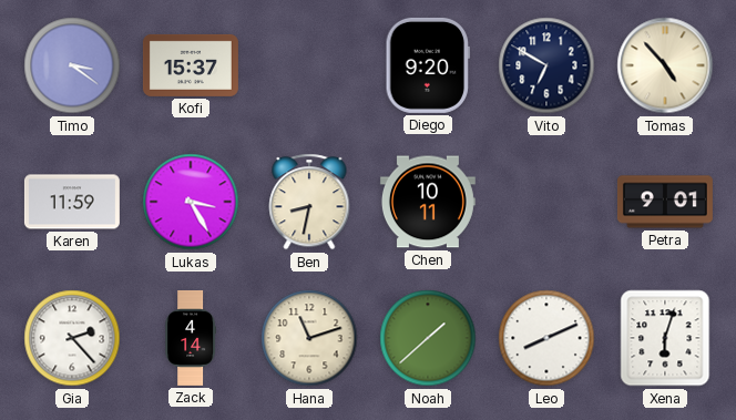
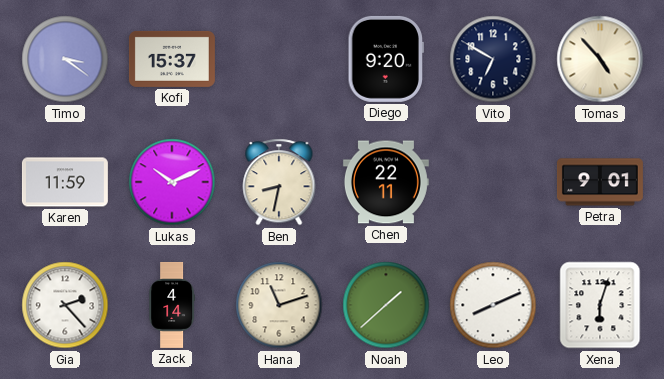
Lukas: 3:25 -> 10:11 (172, 182)
Chen: 10:11 -> 22:11 (386, 182)
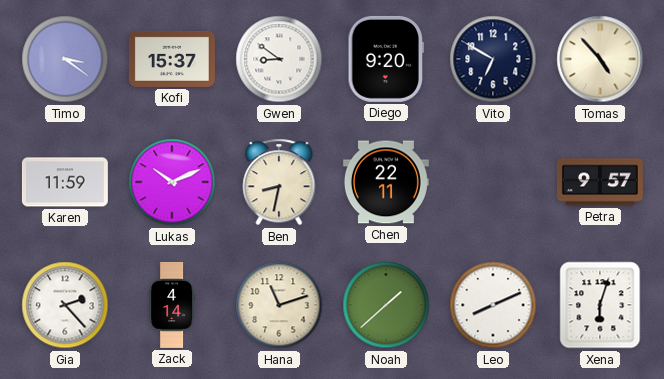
Gwen: none -> 8:51 (279, 59)
Petra: 9:01 -> 9:57 (600, 182)
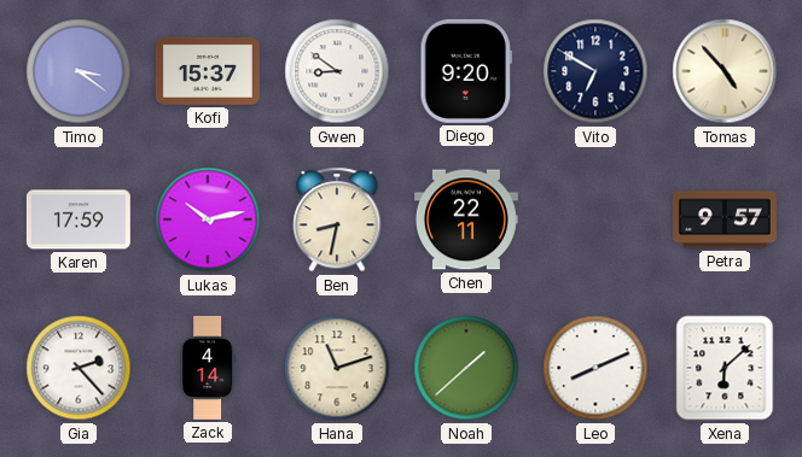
Karen: 11:59 -> 17:59 (79, 219)
Lukas: 10:11 -> 10:13 (208, 219)
Xena: 6:03 -> 6:08 (725, 368)
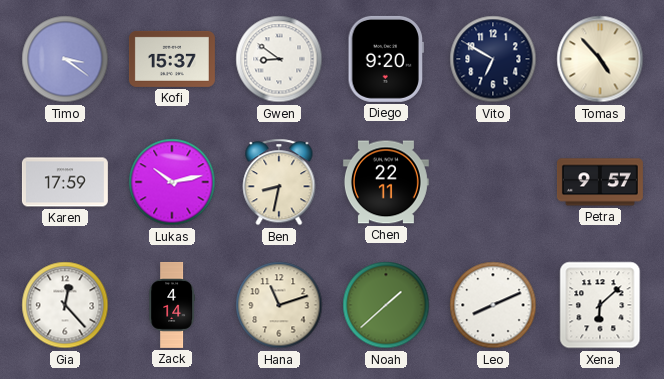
Gia: 2:23 -> 12:23 (65, 305)
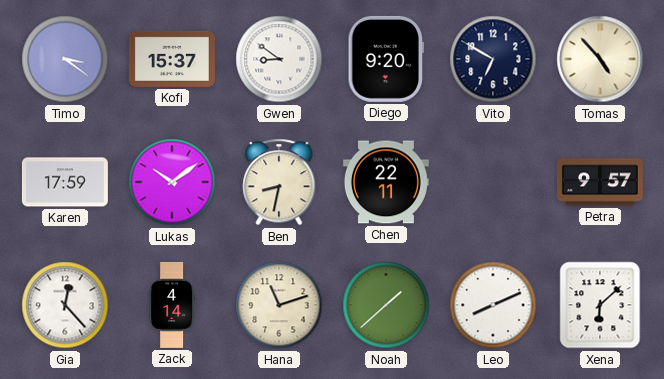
Lukas: 10:13 -> 10:09 (172, 182)
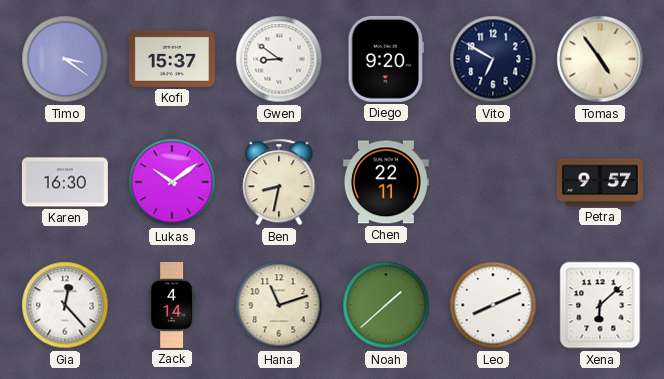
Tomas: 4:53 -> 4:54 (600, 59)
Karen: 17:59 -> 16:30 (65, 182)
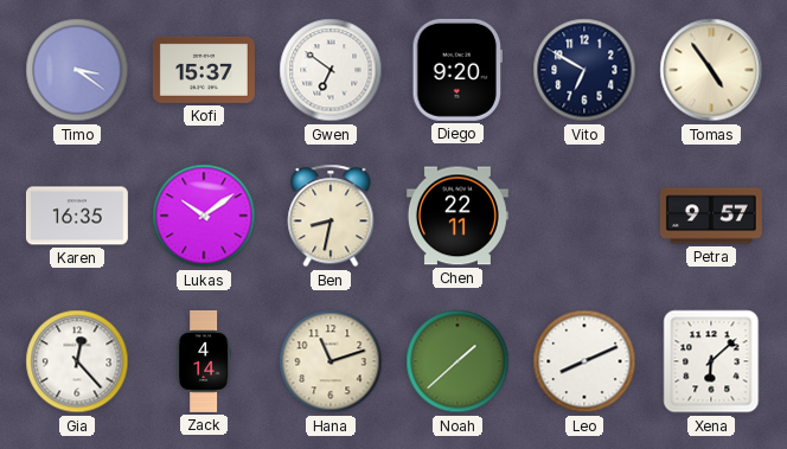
Gwen: 8:51 -> 6:51 (331, 70)
Karen: 16:30 -> 16:35 (77, 216)
